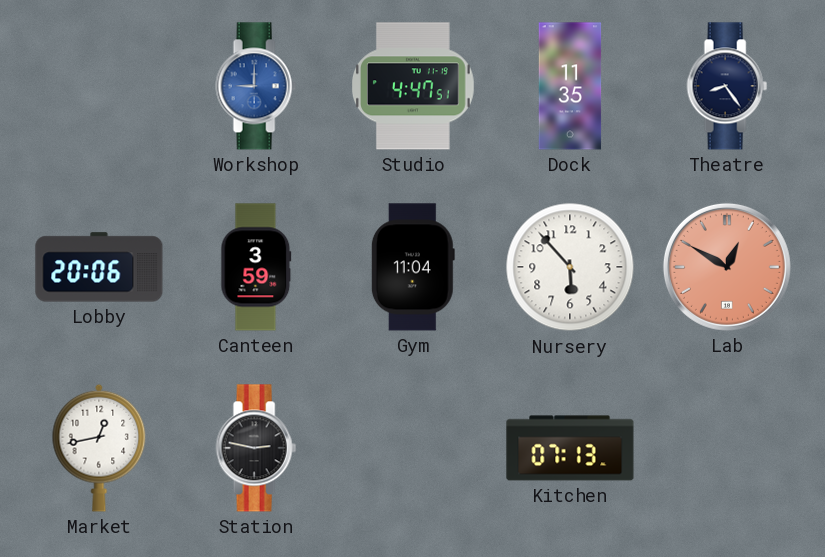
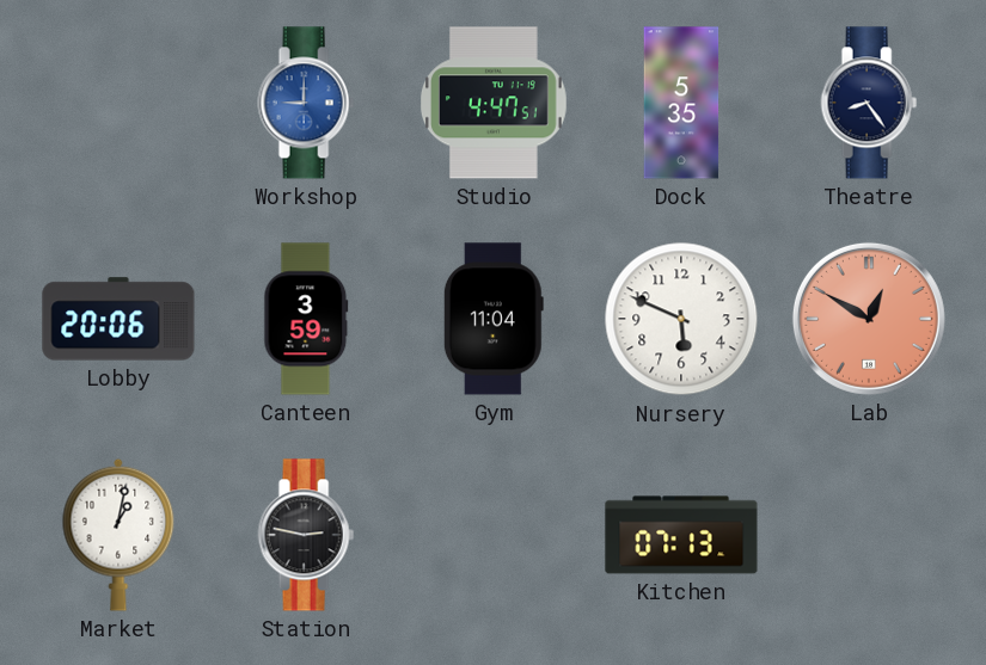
Dock: 11:35 -> 5:35 (681, 103)
Nursery: 5:53 -> 5:49 (681, 319)
Market: 12:43 -> 1:02 (118, 535)
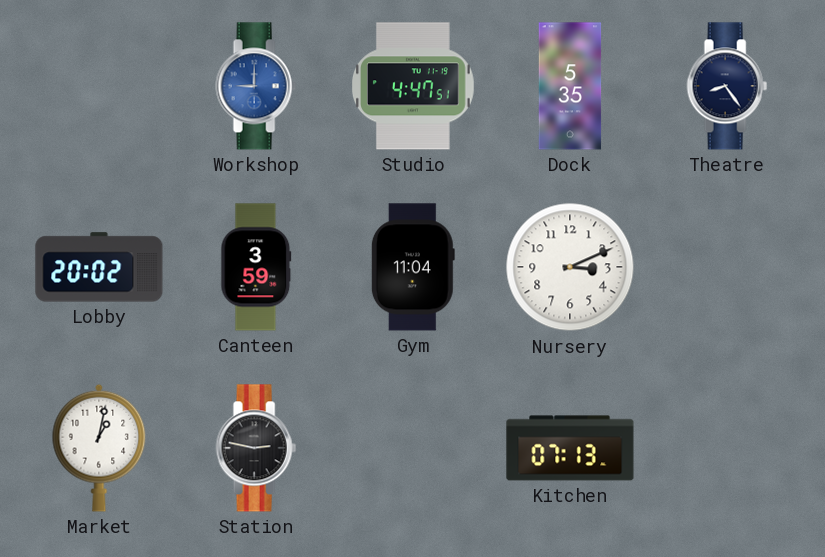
Lobby: 20:06 -> 20:02 (99, 267)
Nursery: 5:49 -> 3:11 (570, 267)
Lab: 12:50 -> none (869, 319)
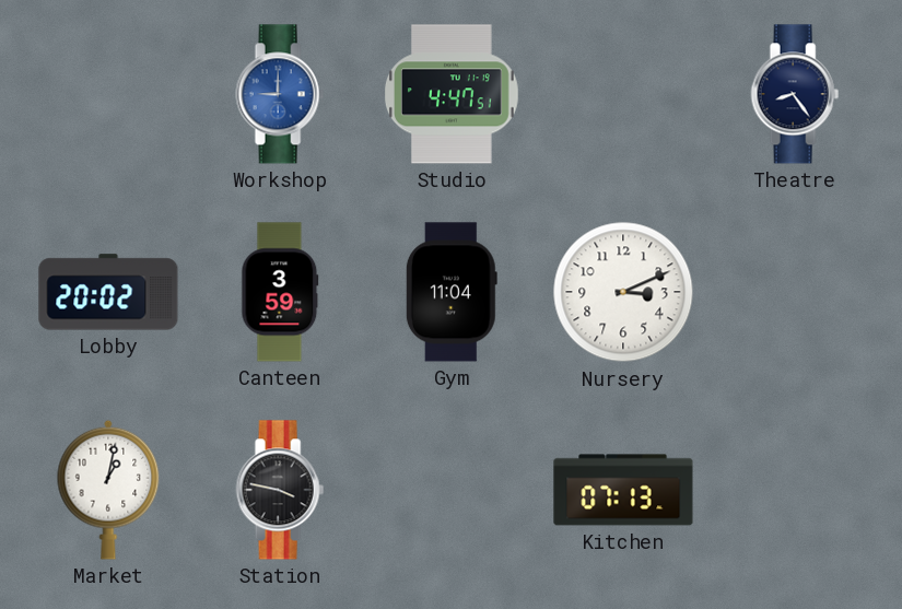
Dock: 5:35 -> none (570, 86)
Station: 2:47 -> 3:47 (280, 490)
